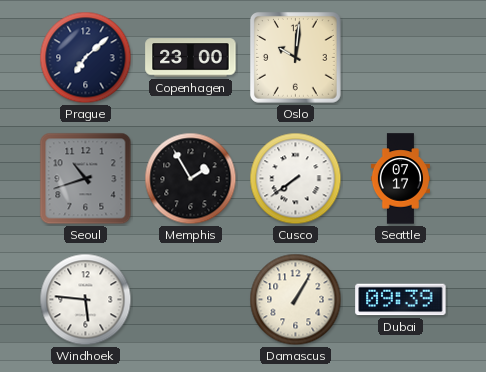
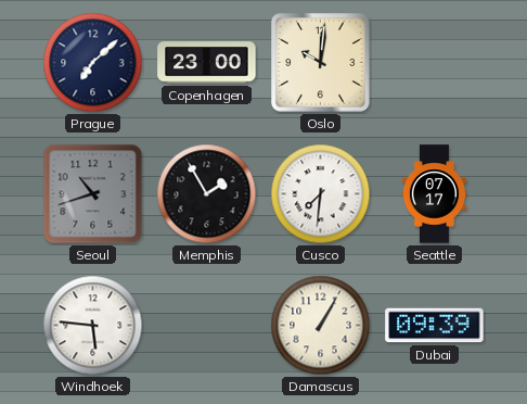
Cusco: 7:39 -> 7:31 (321, 194)
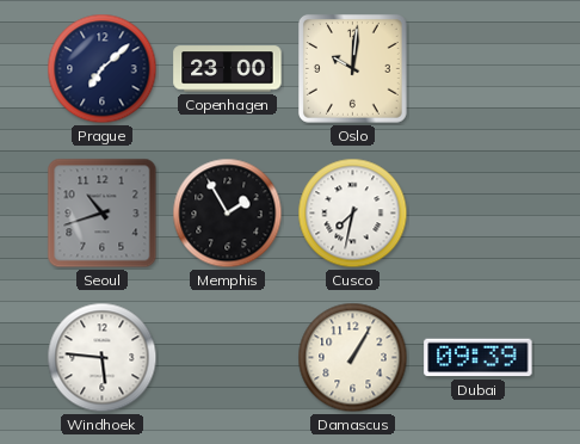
Cusco: 7:31 -> 7:32 (353, 214)
Seattle: 07:17 -> none (434, 194)
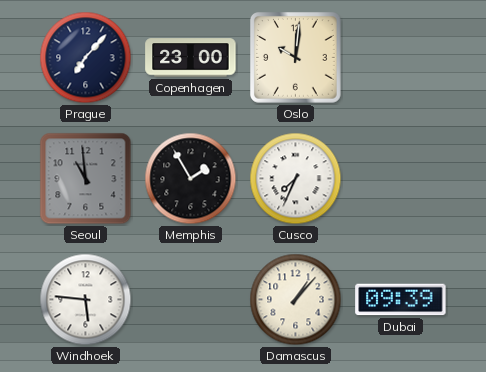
Prague: 7:08 -> 7:07 (86, 58)
Seoul: 10:42 -> 10:59 (86, 179)
Cusco: 7:32 -> 7:34 (296, 179)
Damascus: 1:05 -> 1:07 (296, 300)
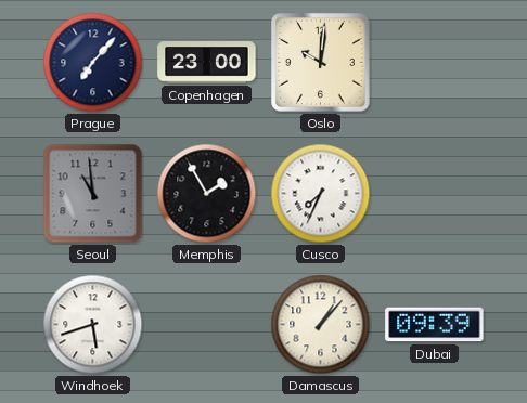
Windhoek: 5:46 -> 5:42 (93, 325)
